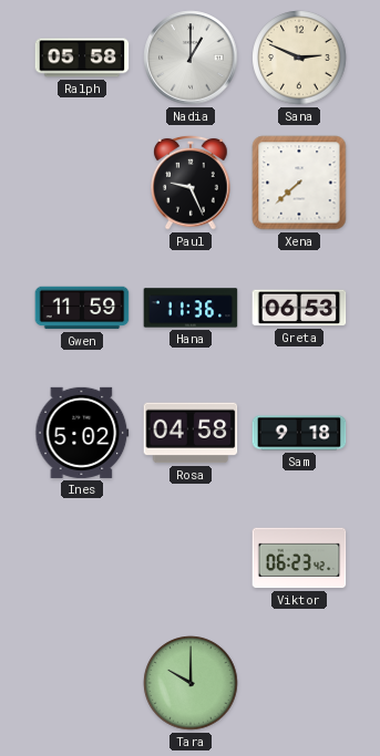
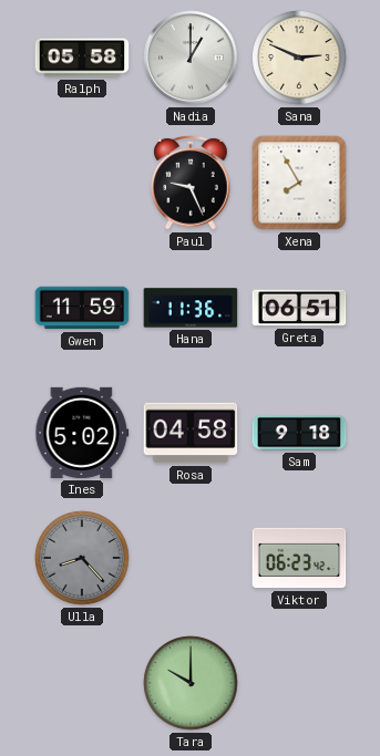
Xena: 7:38 -> 7:55 (299, 183)
Greta: 06:53 -> 06:51 (299, 308)
Ulla: none -> 8:23 (82, 558)
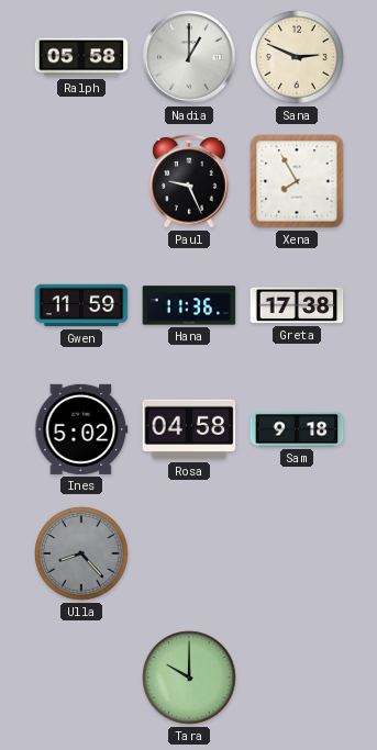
Greta: 06:51 -> 17:38 (297, 305)
Viktor: 06:23 -> none (299, 558)
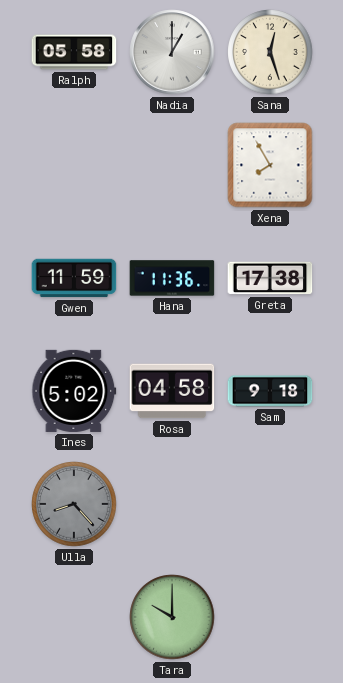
Sana: 2:49 -> 12:27 (270, 52)
Paul: 9:26 -> none (189, 181)
